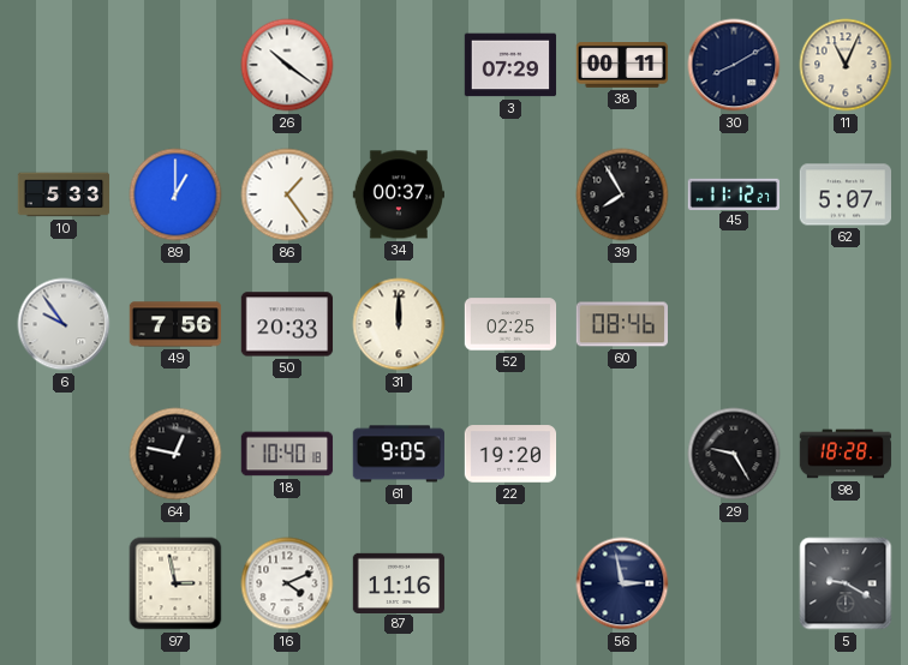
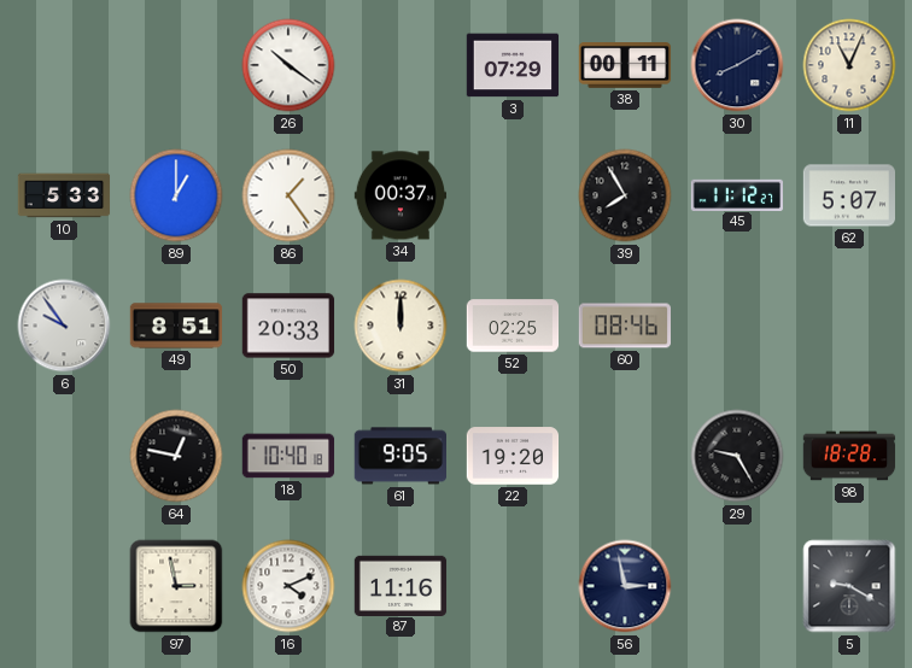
49: 7:56 -> 8:51 (176, 326)
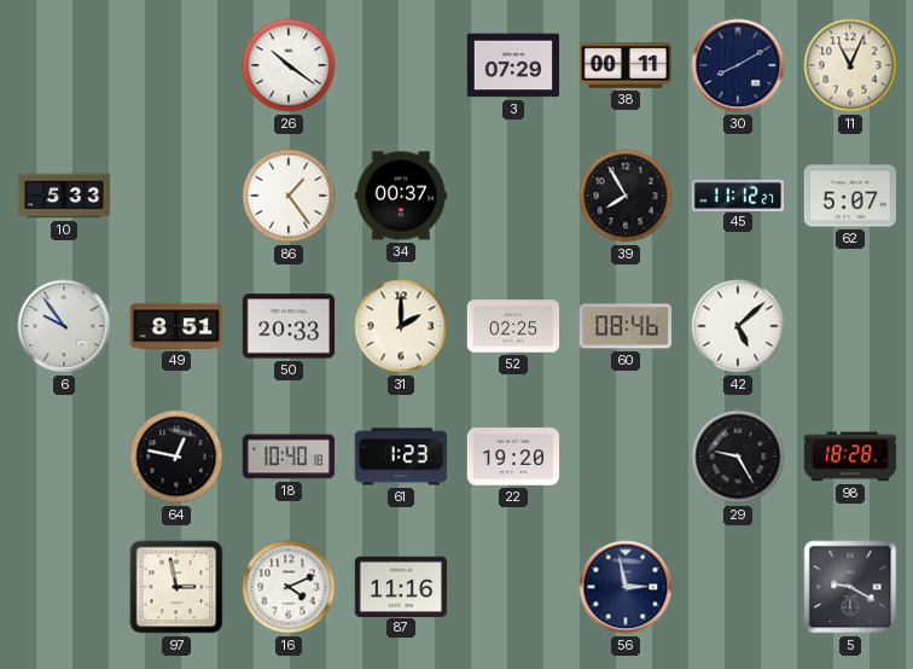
89: 1:00 -> none (176, 195)
31: 12:00 -> 2:00 (401, 326)
42: none -> 5:08 (738, 326)
61: 9:05 -> 1:23 (400, 456)
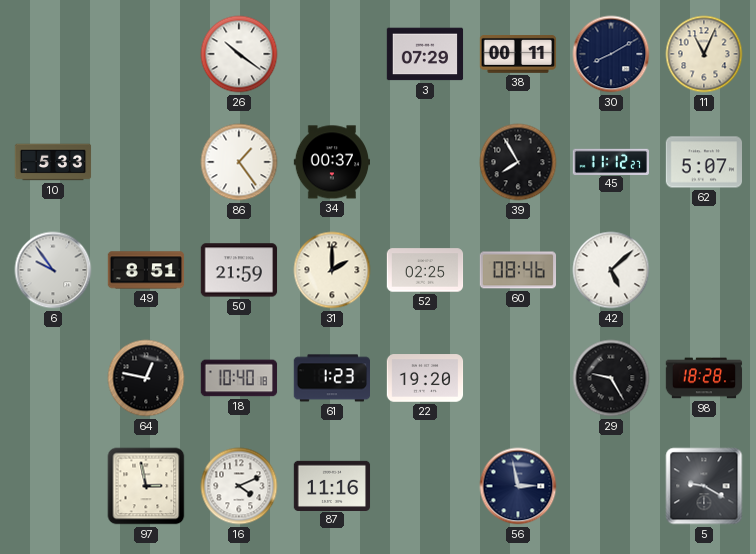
50: 20:33 -> 21:59 (239, 270)
